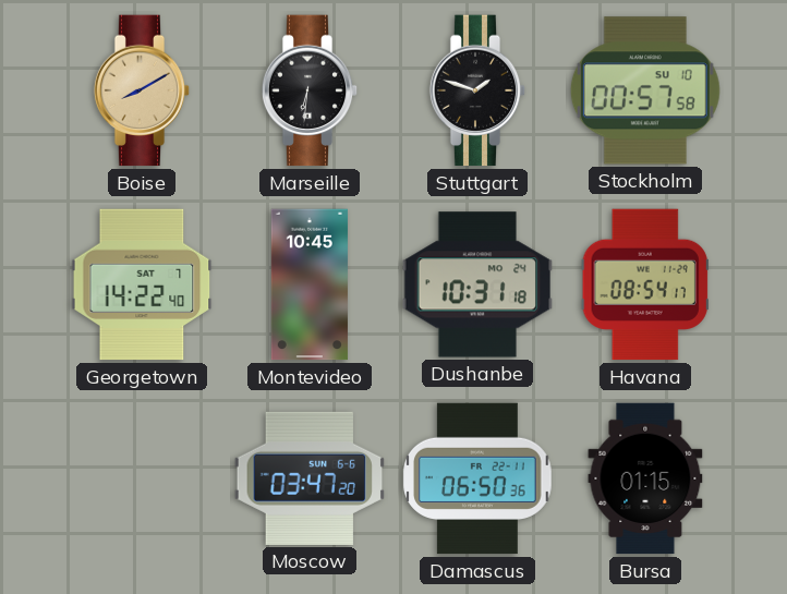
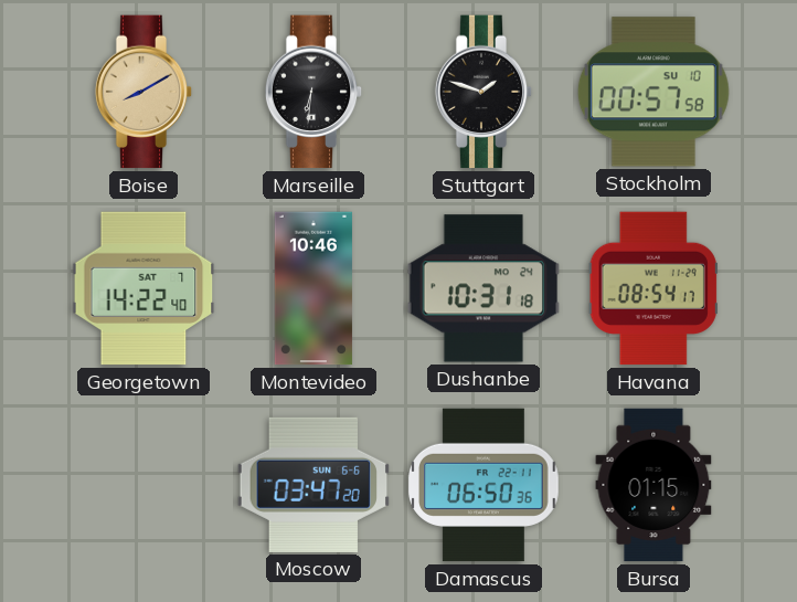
Montevideo: 10:45 -> 10:46 (314, 288)
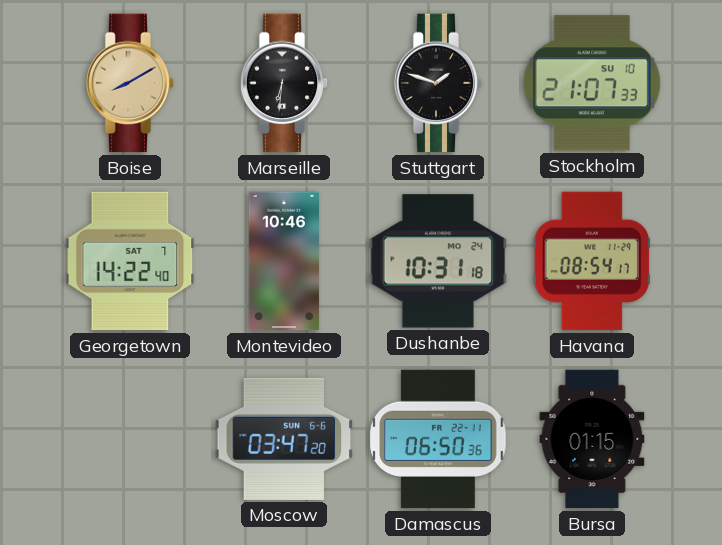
Stockholm: 00:57 -> 21:07 (592, 83)
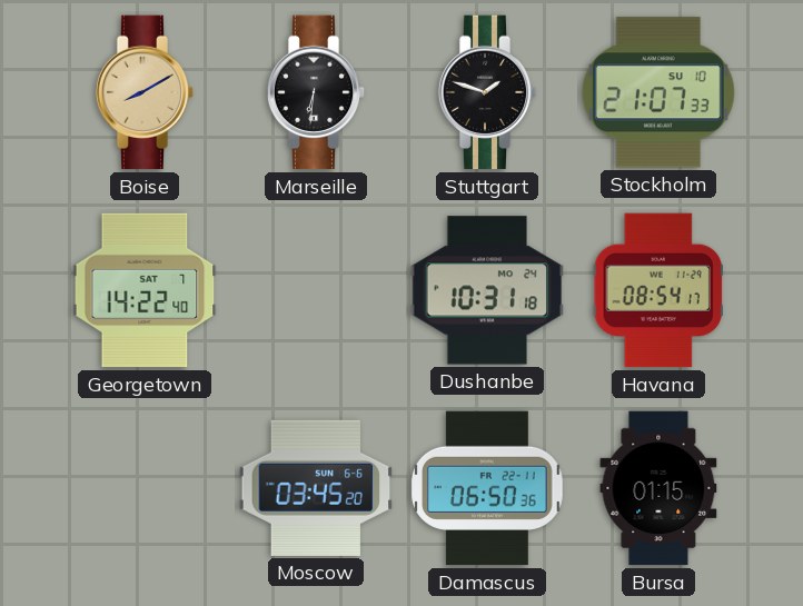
Montevideo: 10:46 -> none (284, 261)
Moscow: 03:47 -> 03:45 (315, 488)
